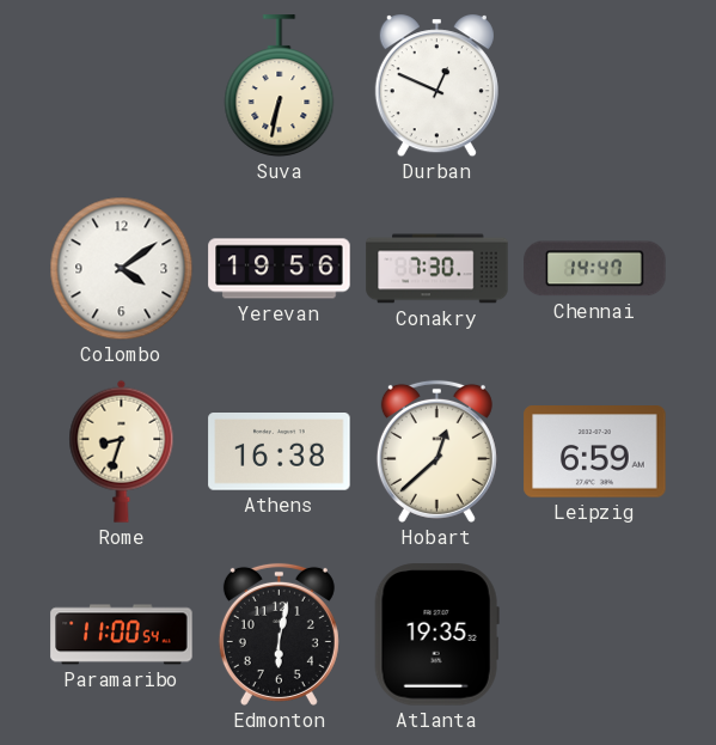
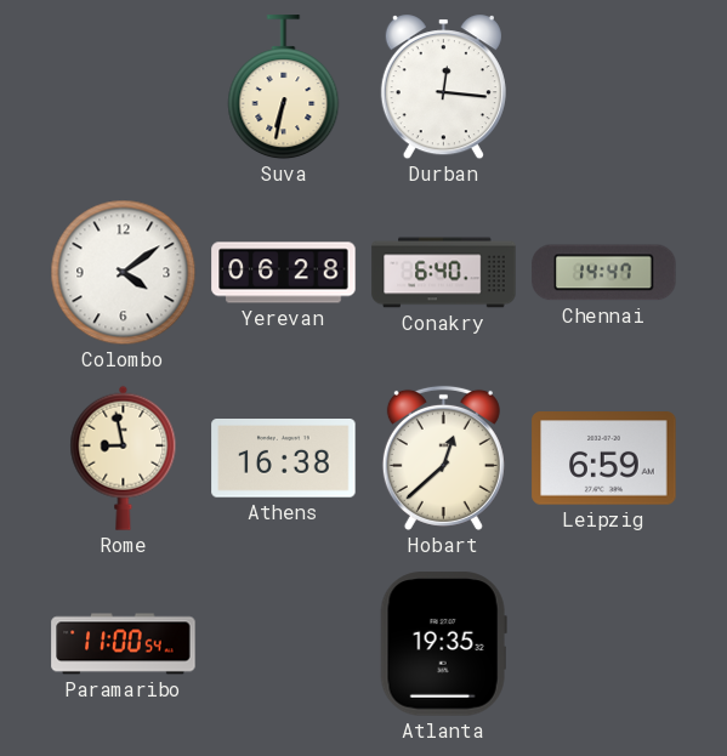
Durban: 12:49 -> 12:16 (443, 87)
Yerevan: 19:56 -> 06:28 (284, 273)
Conakry: 7:30 -> 6:40 (444, 273)
Rome: 8:33 -> 8:58 (124, 457)
Edmonton: 6:02 -> none (279, 634)
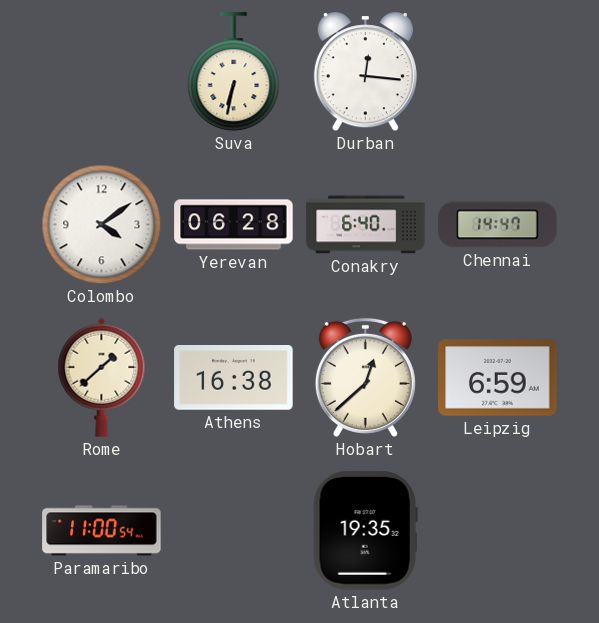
Rome: 8:58 -> 1:38 (102, 377)
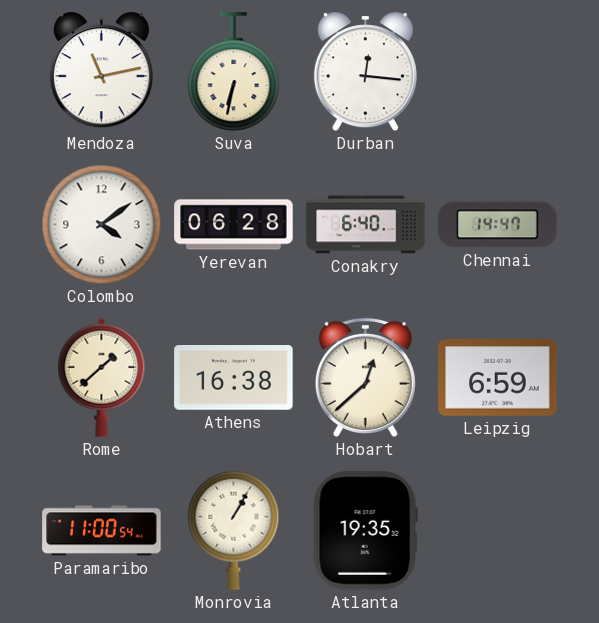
Mendoza: none -> 11:13 (101, 72)
Monrovia: none -> 1:05 (234, 530)
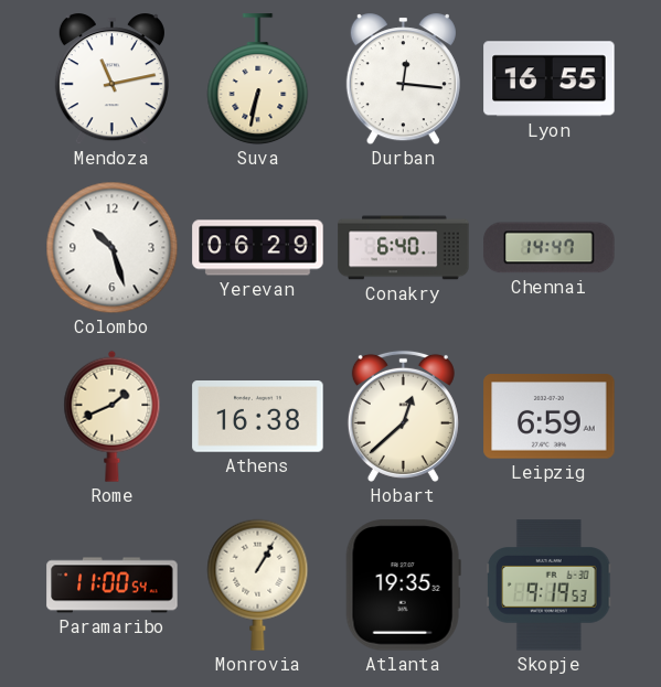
Lyon: none -> 16:55 (550, 79)
Colombo: 4:09 -> 10:27 (113, 248)
Yerevan: 06:28 -> 06:29 (258, 248)
Rome: 1:38 -> 1:41 (113, 416)
Skopje: none -> 9:19 (550, 586)
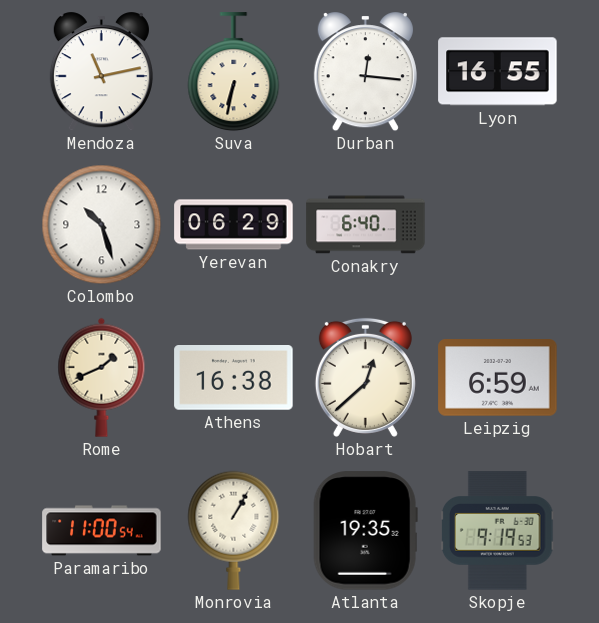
Chennai: 14:47 -> none (550, 248)
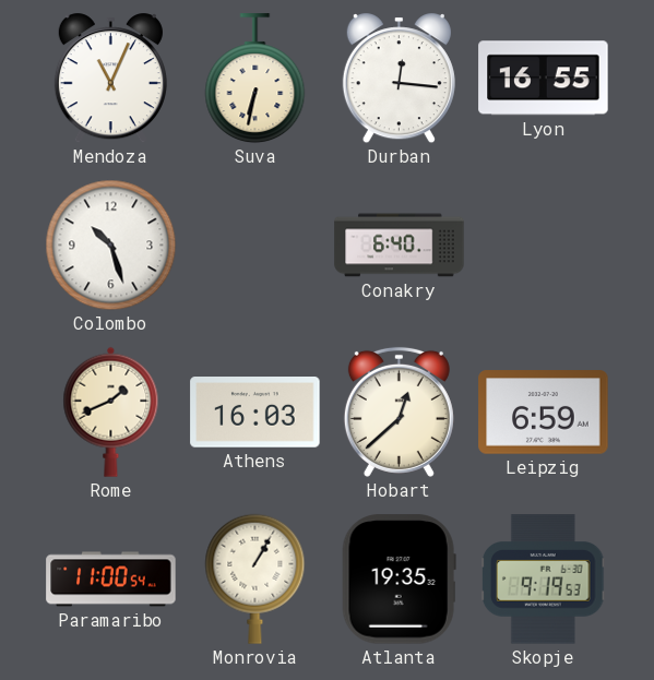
Mendoza: 11:13 -> 11:04 (110, 79)
Yerevan: 06:29 -> none (234, 225)
Athens: 16:38 -> 16:03 (255, 413)
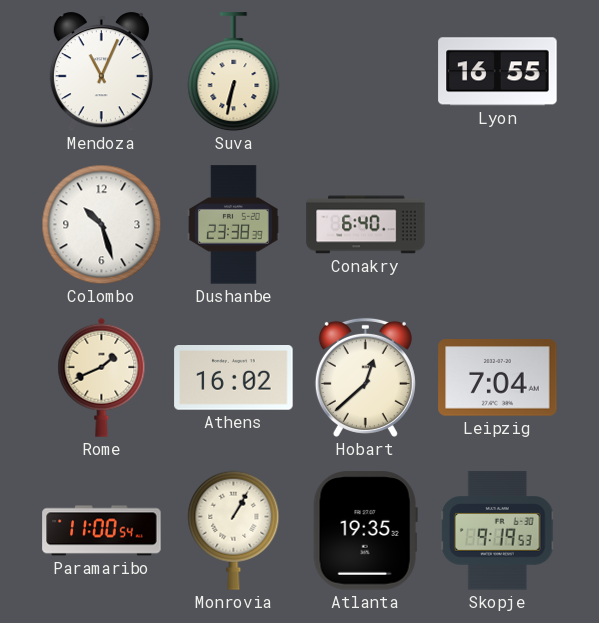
Durban: 12:16 -> none (399, 79)
Dushanbe: none -> 23:38 (233, 225)
Athens: 16:03 -> 16:02 (234, 378)
Leipzig: 6:59 -> 7:04 (498, 378)
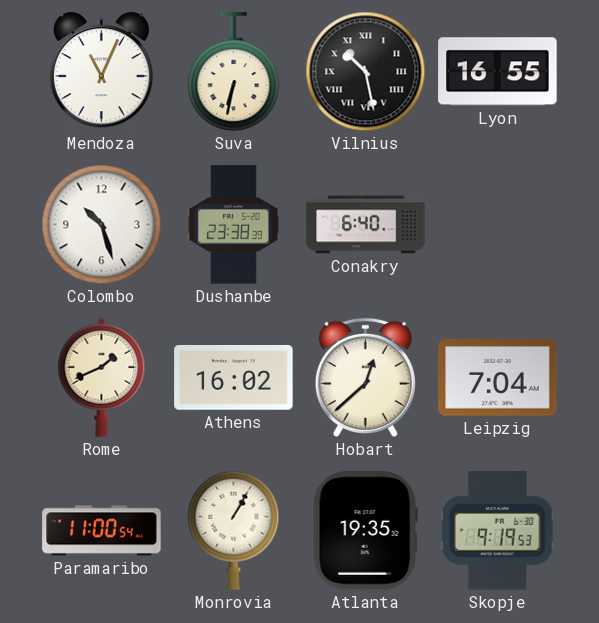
Vilnius: none -> 10:28 (366, 72)
